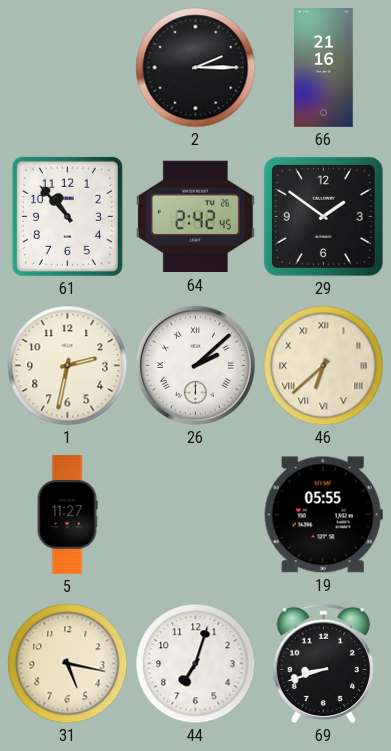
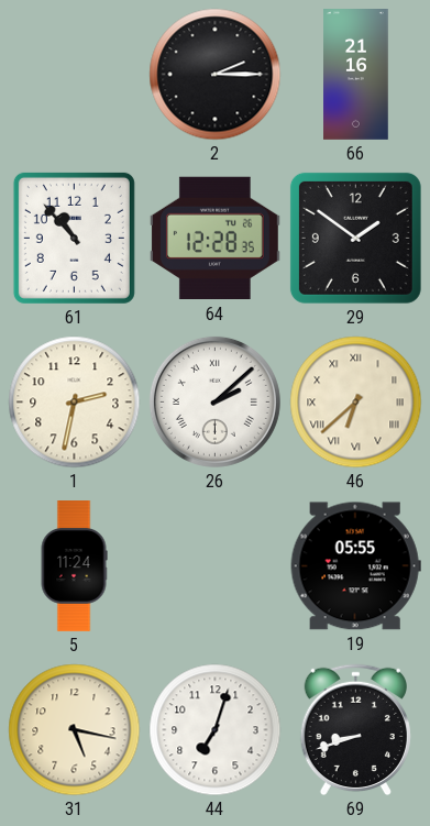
64: 2:42 -> 12:28 (214, 239)
5: 11:27 -> 11:24 (74, 566)
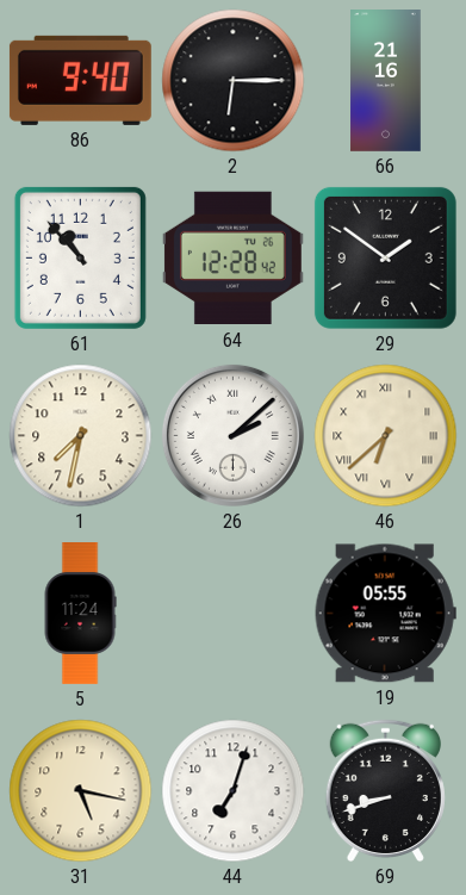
86: none -> 9:40 (80, 80)
2: 2:15 -> 6:15 (234, 81)
64: 12:28:35 -> 12:28:42 (232, 259)
1: 2:32 -> 7:32 (81, 436)
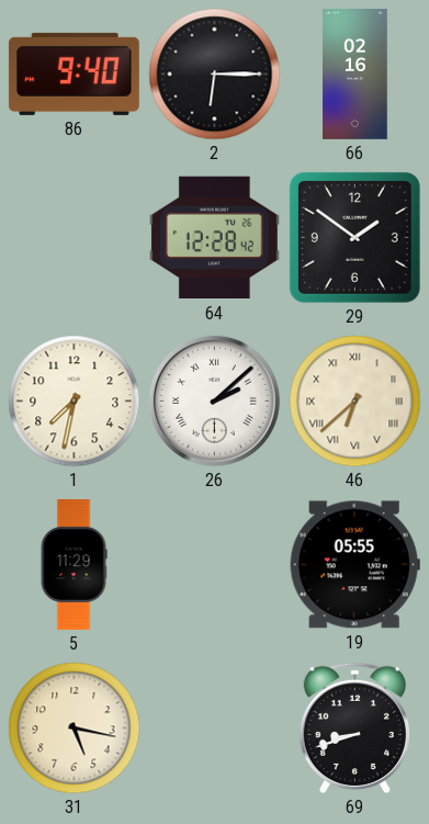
66: 21:16 -> 02:16 (355, 75)
61: 10:53 -> none (80, 257)
5: 11:24 -> 11:29 (74, 565)
44: 7:03 -> none (234, 791)
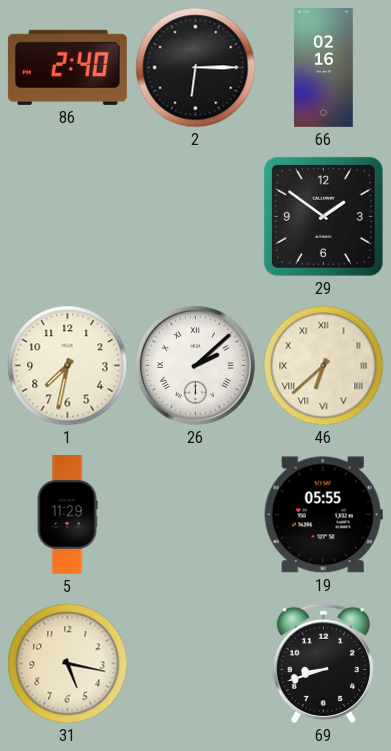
86: 9:40 -> 2:40 (67, 67)
64: 12:28 -> none (214, 238)
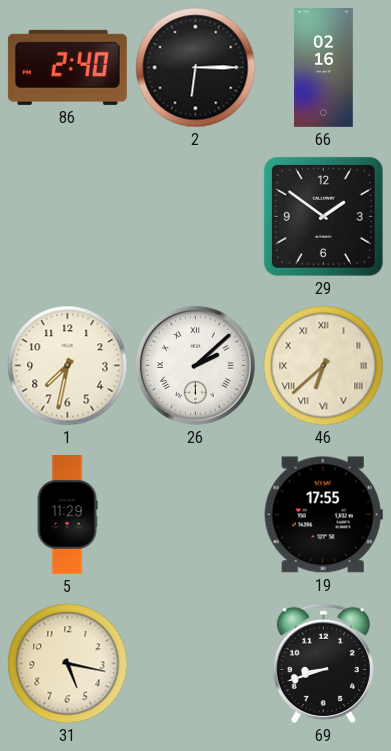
19: 05:55 -> 17:55 (323, 515)
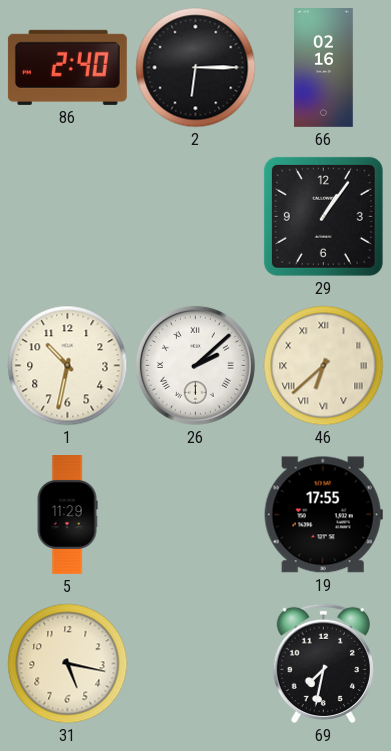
29: 1:51 -> 1:06 (323, 216)
1: 7:32 -> 10:32 (68, 366)
69: 8:42 -> 7:32 (323, 664)
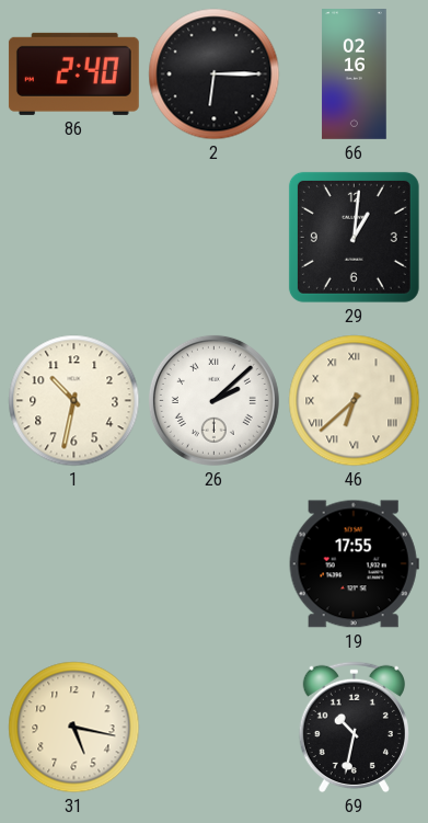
29: 1:06 -> 1:01 (354, 237)
5: 11:29 -> none (67, 515)
69: 7:32 -> 10:32 (354, 728)
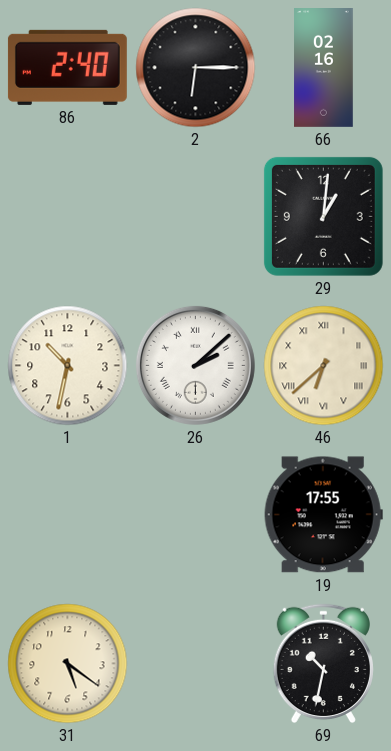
31: 5:17 -> 5:21 (68, 664)
